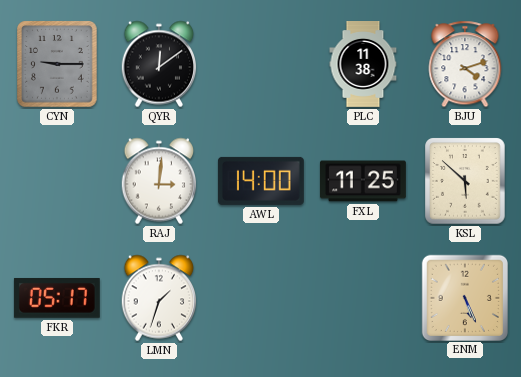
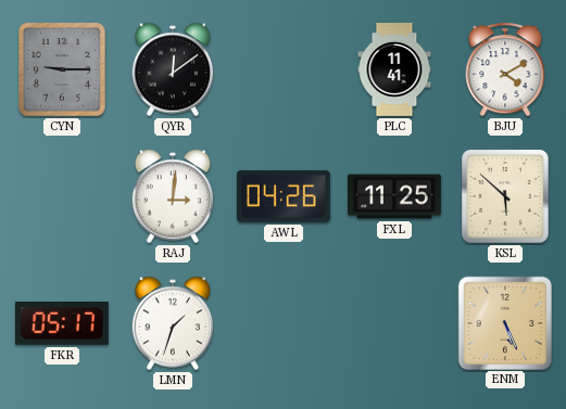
PLC: 11:38 -> 11:41 (394, 71)
BJU: 4:12 -> 4:10 (505, 69)
AWL: 14:00 -> 04:26 (284, 196)
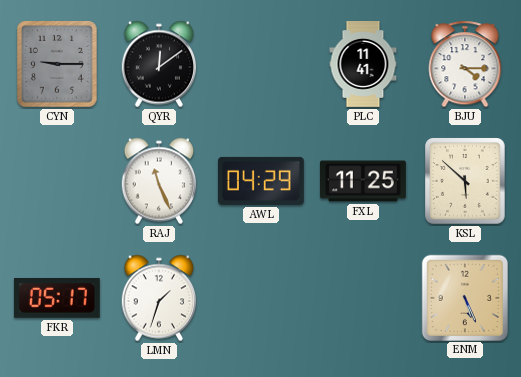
BJU: 4:10 -> 4:15 (465, 64)
RAJ: 3:01 -> 11:26 (159, 181)
AWL: 04:26 -> 04:29 (261, 181)
